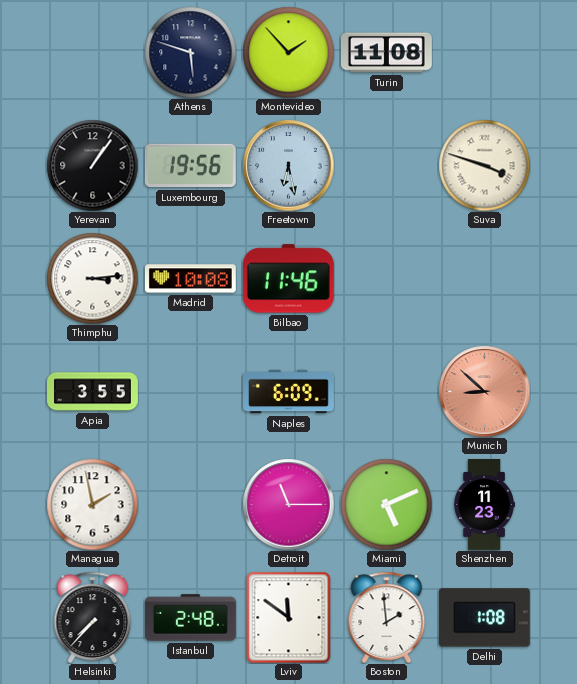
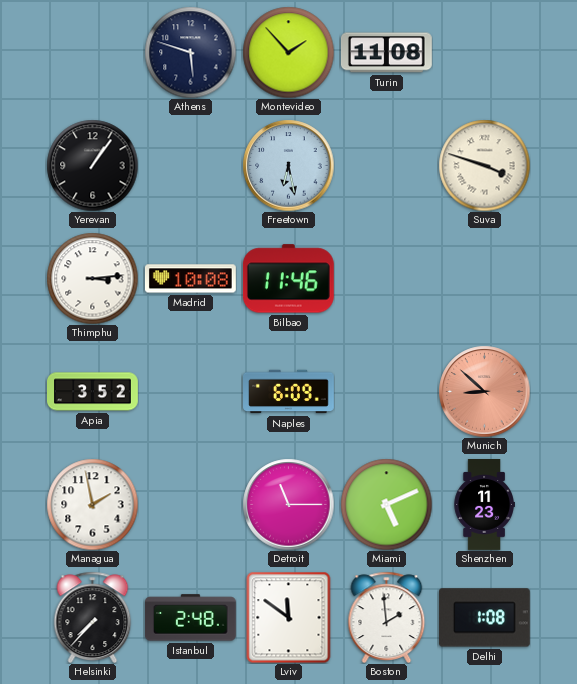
Luxembourg: 19:56 -> none (190, 166)
Apia: 3:55 -> 3:52 (93, 392)
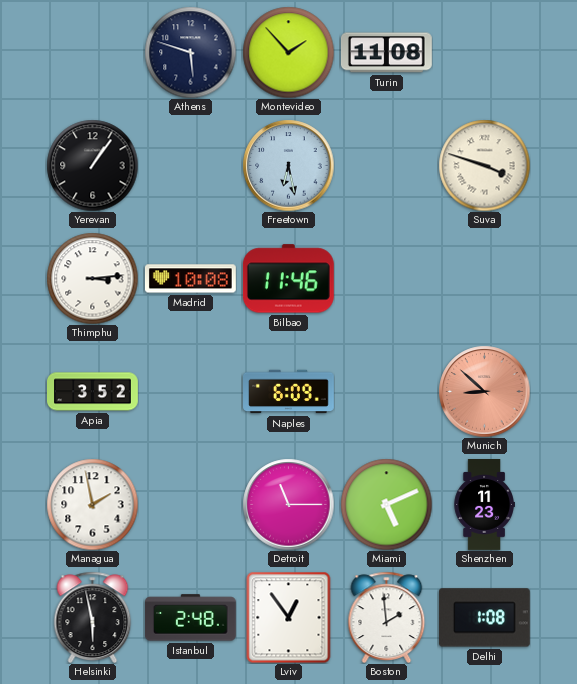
Helsinki: 7:37 -> 5:58 (93, 617)
Lviv: 11:51 -> 12:54 (289, 617)
